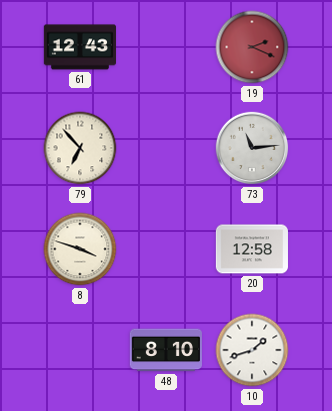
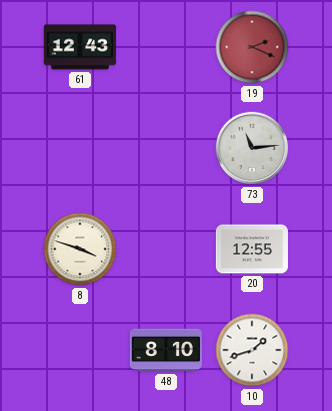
79: 6:53 -> none (80, 148)
20: 12:58 -> 12:55 (252, 249)
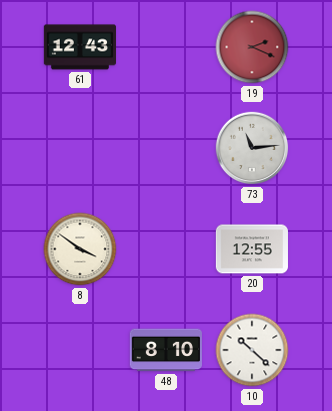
8: 3:48 -> 3:51 (80, 249)
10: 1:42 -> 10:22 (252, 350)
